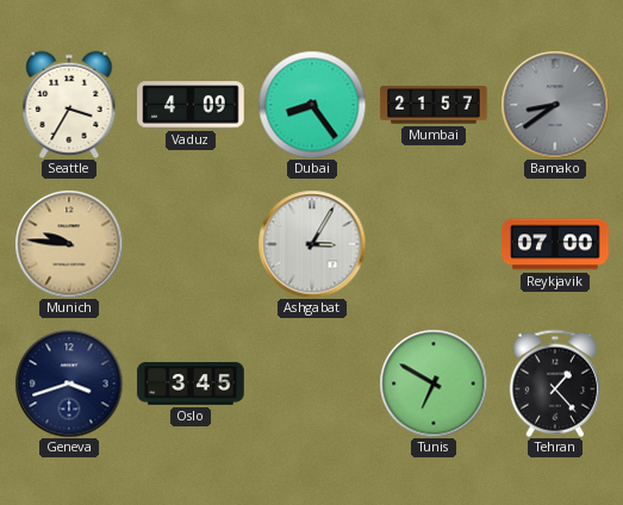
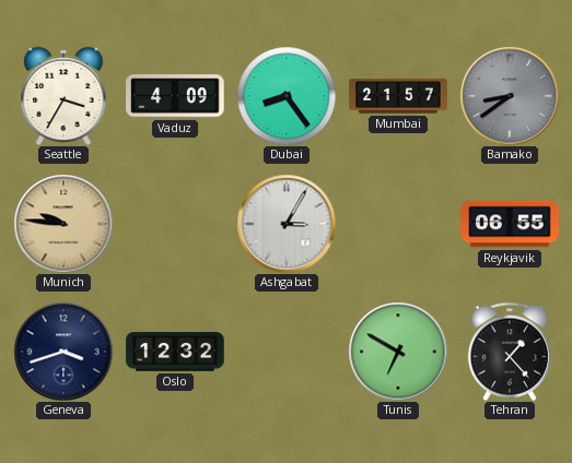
Reykjavik: 07:00 -> 06:55 (510, 224)
Oslo: 3:45 -> 12:32 (175, 352)
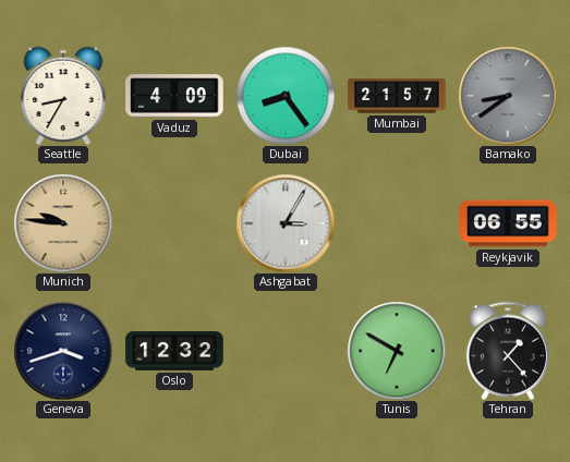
Seattle: 3:35 -> 8:35 (63, 95)
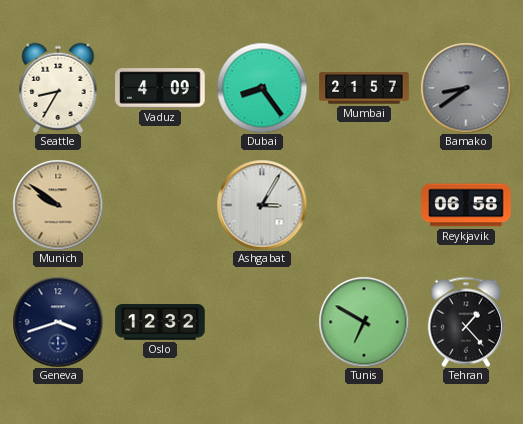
Munich: 9:46 -> 9:51 (58, 205)
Reykjavik: 06:55 -> 06:58 (466, 205)
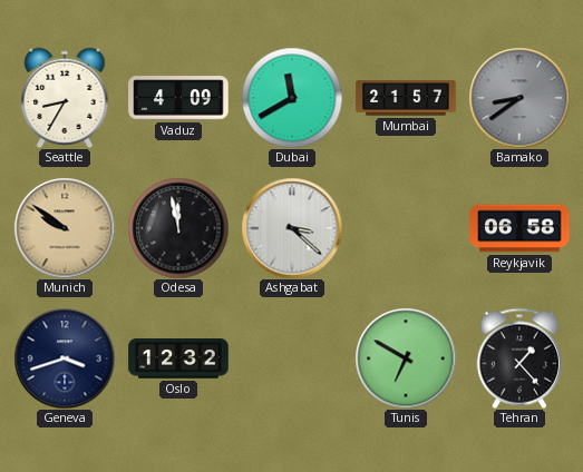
Dubai: 8:24 -> 11:40 (292, 98)
Odesa: none -> 11:58 (178, 228)
Ashgabat: 3:05 -> 3:22 (292, 228)
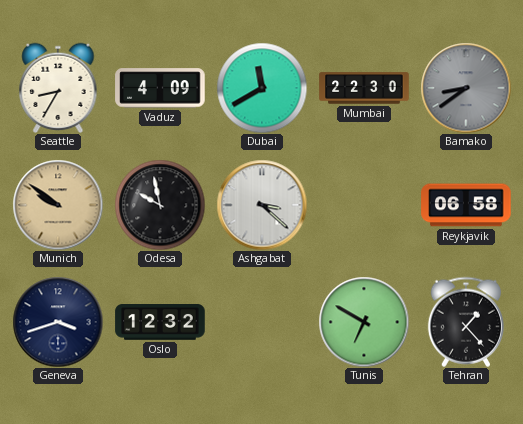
Mumbai: 21:57 -> 22:30 (364, 88)
Odesa: 11:58 -> 9:58 (160, 205)
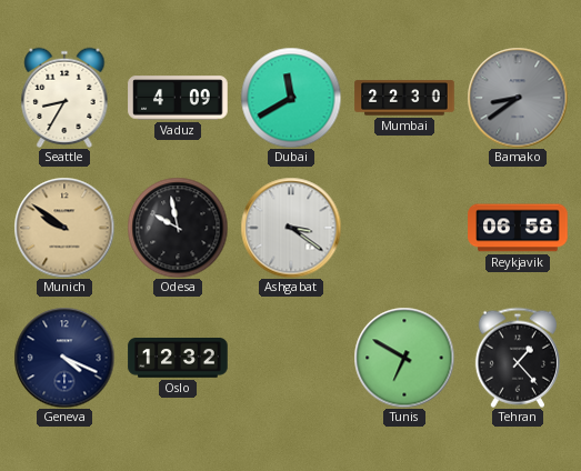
Ashgabat: 3:22 -> 3:21 (291, 228)
Geneva: 3:42 -> 4:19 (64, 358)
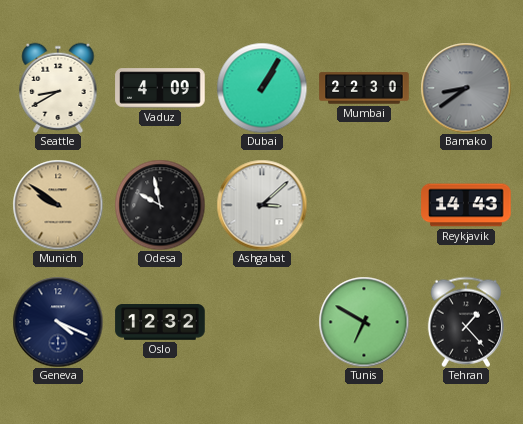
Seattle: 8:35 -> 8:40 (58, 87)
Dubai: 11:40 -> 1:05 (262, 88)
Ashgabat: 3:21 -> 3:08 (262, 205)
Reykjavik: 06:58 -> 14:43 (466, 205)
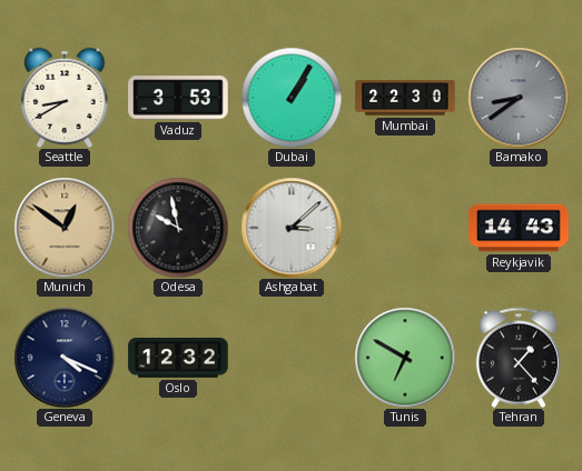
Vaduz: 4:09 -> 3:53 (178, 98)
Munich: 9:51 -> 12:51 (65, 228)
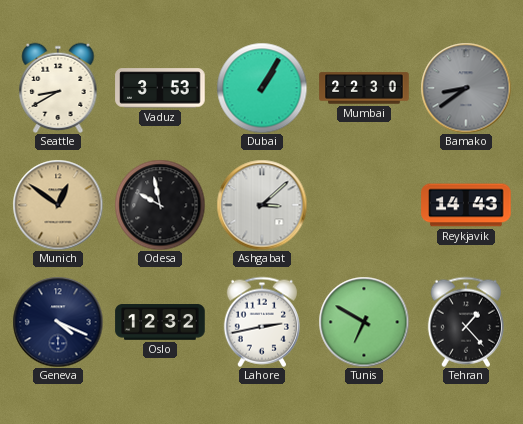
Lahore: none -> 2:43 (262, 322)
